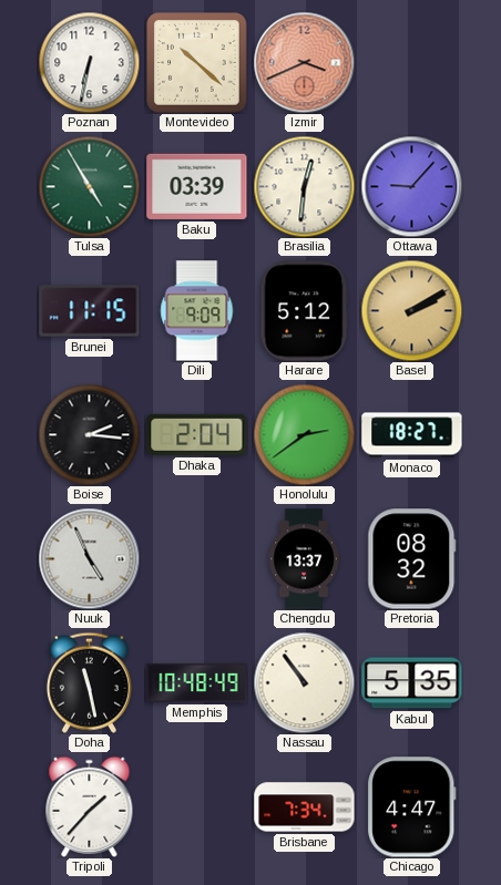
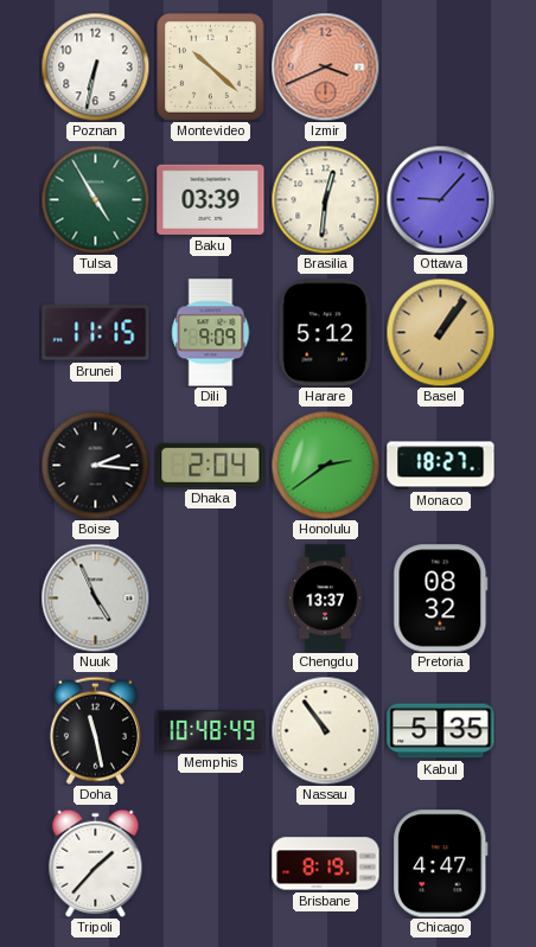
Basel: 2:10 -> 1:06 (440, 332)
Brisbane: 7:34 -> 8:19 (326, 864)
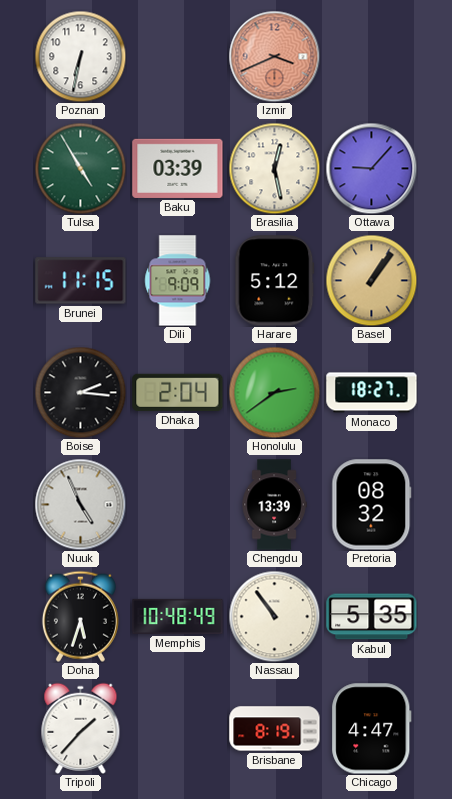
Montevideo: 10:22 -> none (211, 68)
Brasilia: 12:31 -> 12:28 (274, 168)
Chengdu: 13:37 -> 13:39 (274, 505)
Doha: 11:28 -> 5:33 (80, 616)
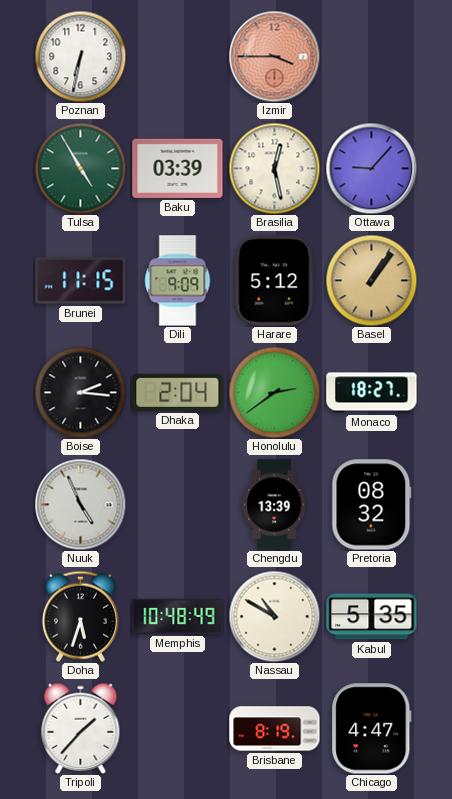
Izmir: 3:41 -> 3:45 (274, 56)
Nassau: 10:54 -> 10:50 (274, 616)
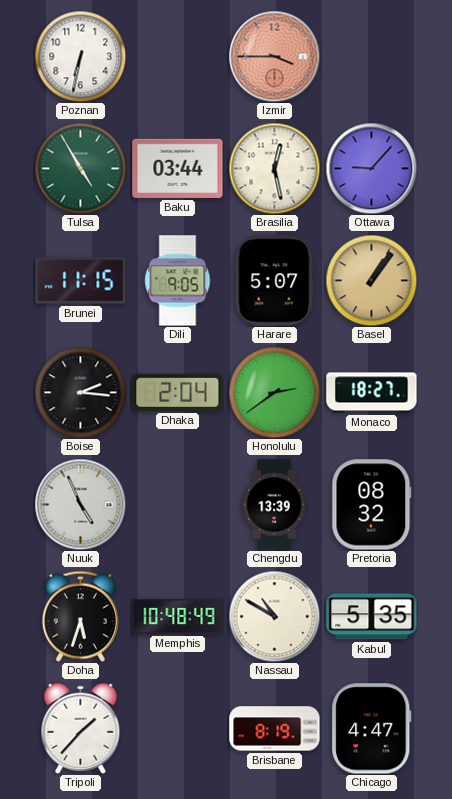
Baku: 03:39 -> 03:44 (178, 168)
Dili: 9:09 -> 9:05 (178, 281)
Harare: 5:12 -> 5:07 (275, 281)
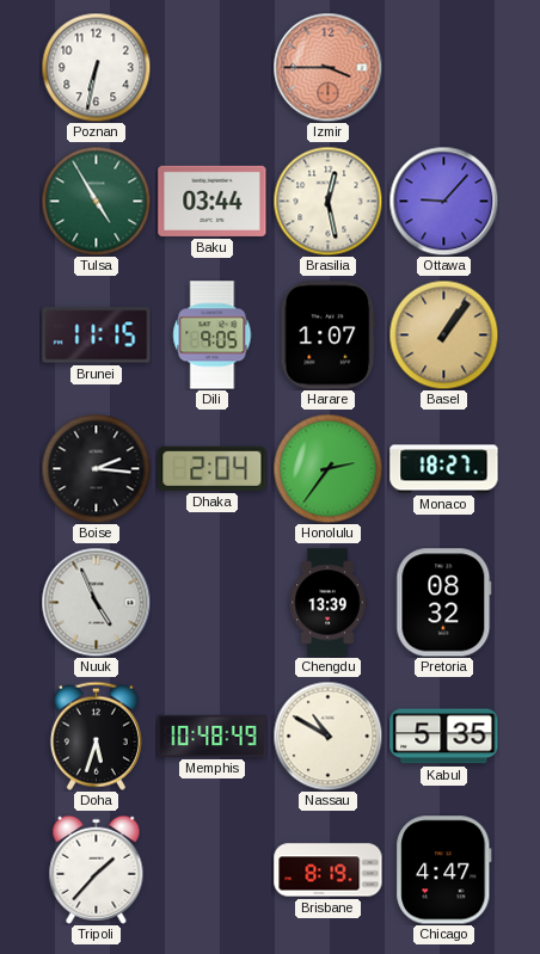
Harare: 5:07 -> 1:07 (329, 336)
Honolulu: 2:39 -> 2:36 (327, 468)
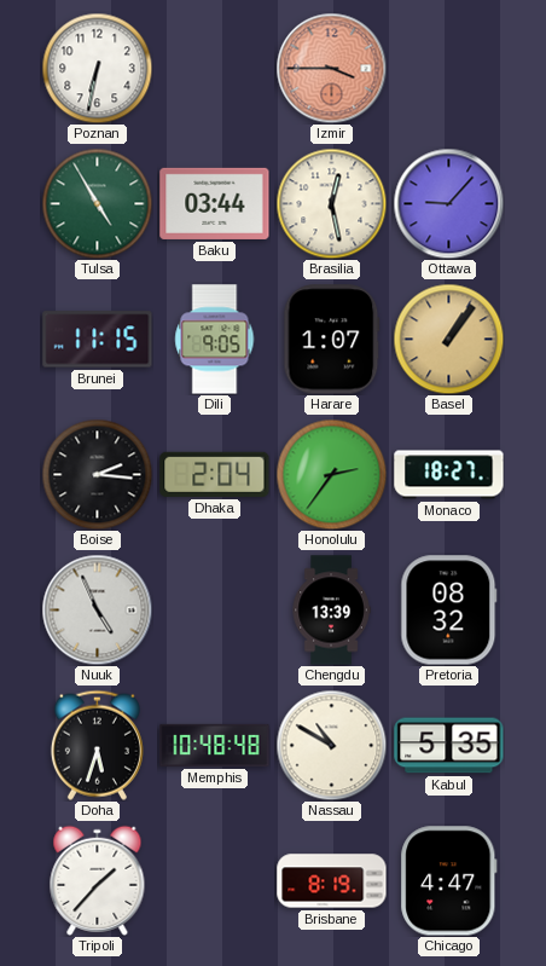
Memphis: 10:48:49 -> 10:48:48 (215, 745)
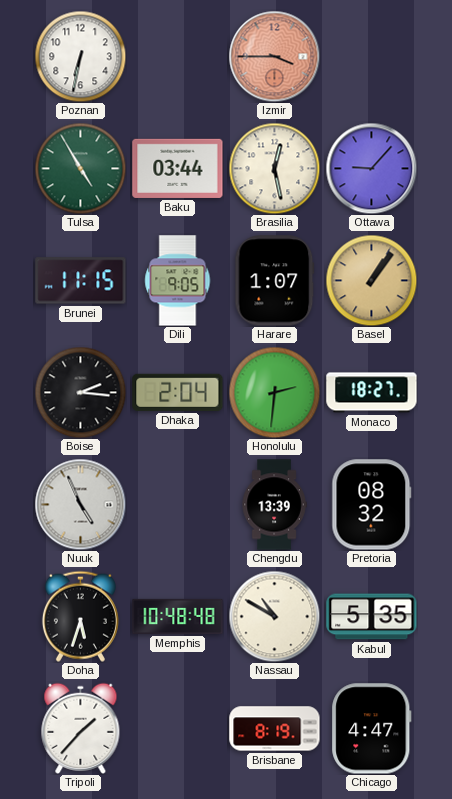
Honolulu: 2:36 -> 2:31 (274, 392)
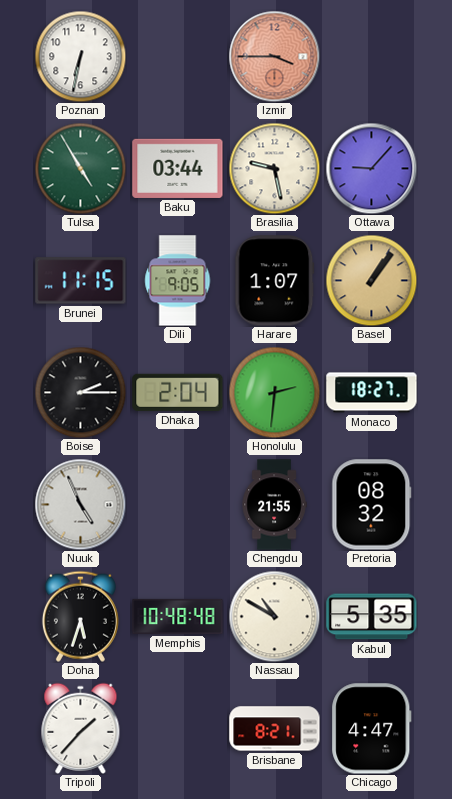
Brasilia: 12:28 -> 9:28 (274, 168)
Boise: 2:16 -> 2:15 (80, 392)
Chengdu: 13:39 -> 21:55 (274, 505)
Brisbane: 8:19 -> 8:21 (275, 729)
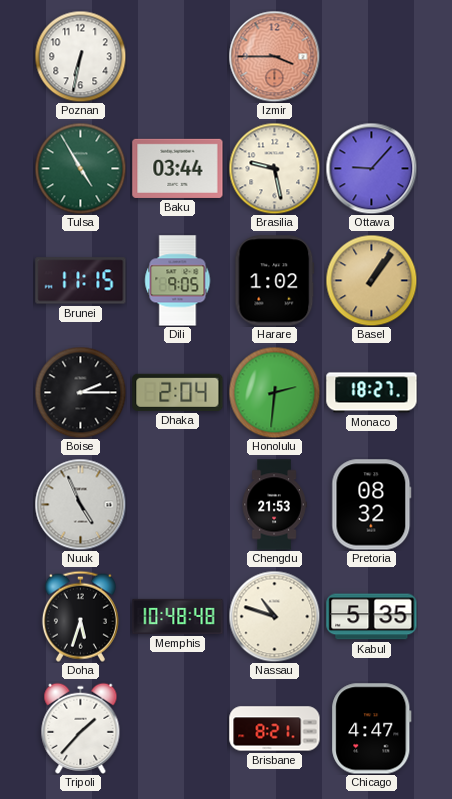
Harare: 1:07 -> 1:02 (275, 281)
Chengdu: 21:55 -> 21:53 (274, 505)
Nassau: 10:50 -> 10:48 (274, 616)
